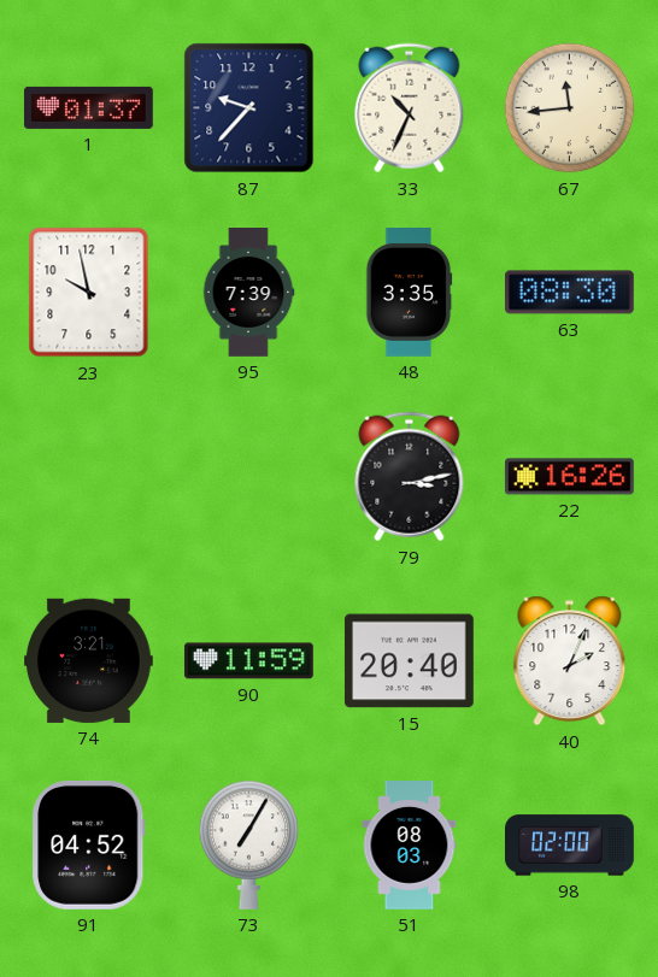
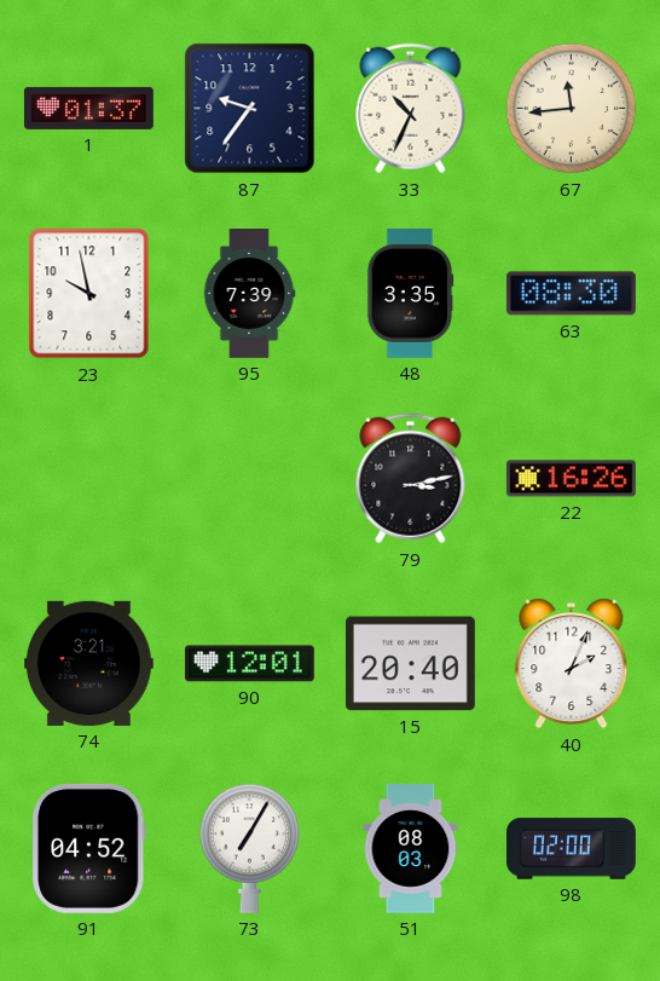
87: 9:37 -> 9:36 (250, 109)
90: 11:59 -> 12:01 (249, 664)
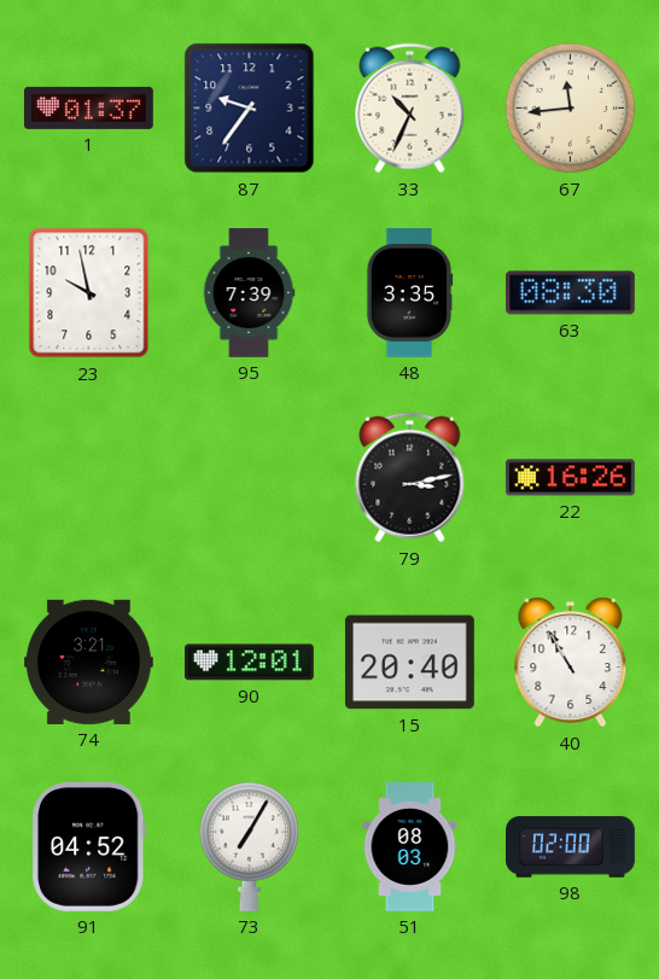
40: 2:04 -> 10:55 (571, 663)
